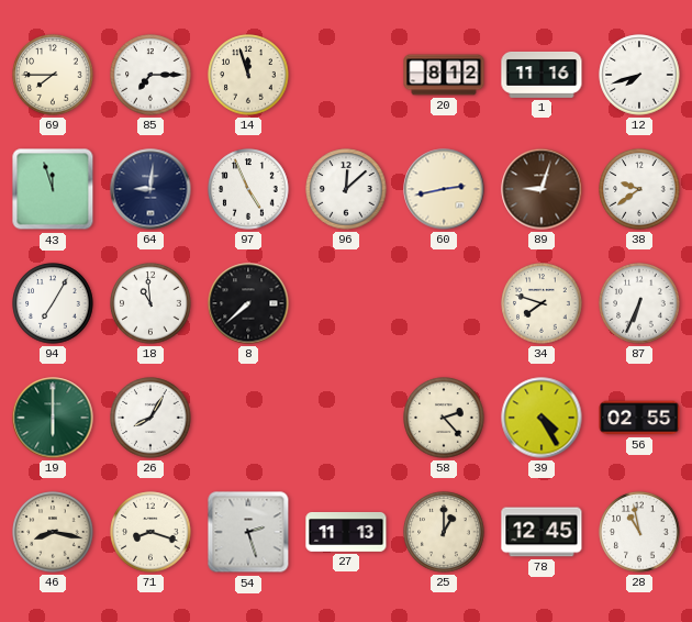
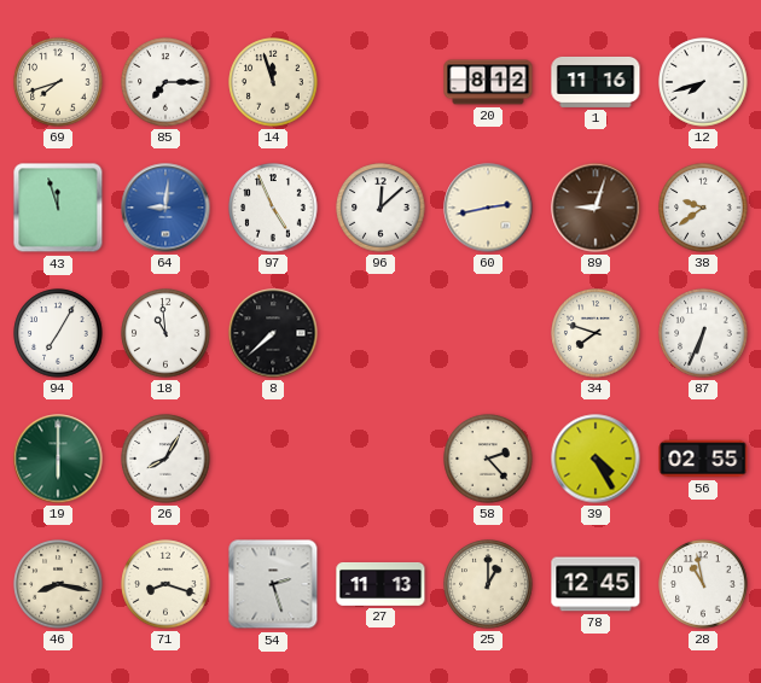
69: 7:45 -> 7:42 (58, 82)
64 dial: navy -> blue (165, 208)
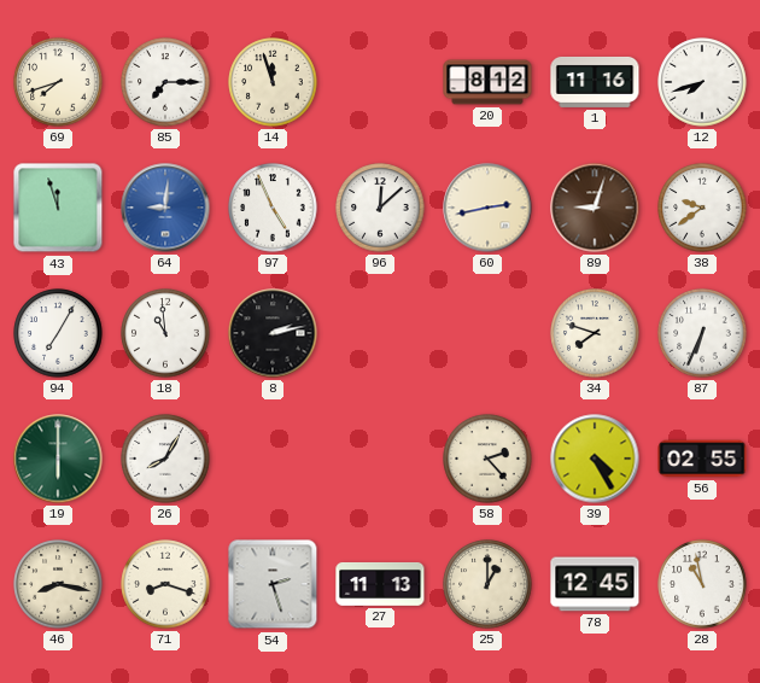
8: 7:38 -> 2:13 (273, 333)
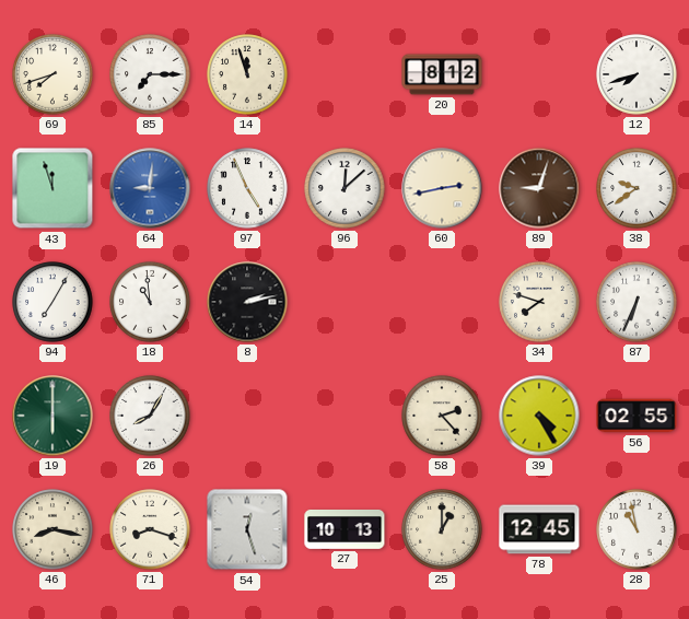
1: 11:16 -> none (595, 82)
54: 2:27 -> 12:27 (247, 529)
27: 11:13 -> 10:13 (344, 529)
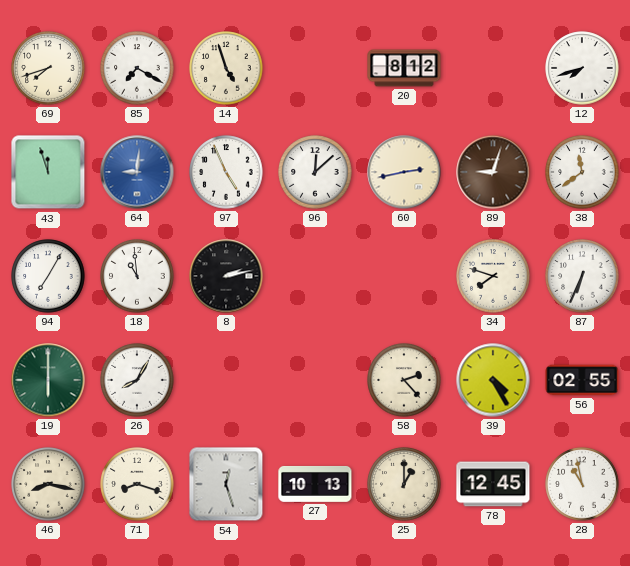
85: 7:15 -> 7:20 (137, 68)
14: 11:57 -> 4:57 (226, 68)
38: 9:39 -> 11:39 (582, 172)
